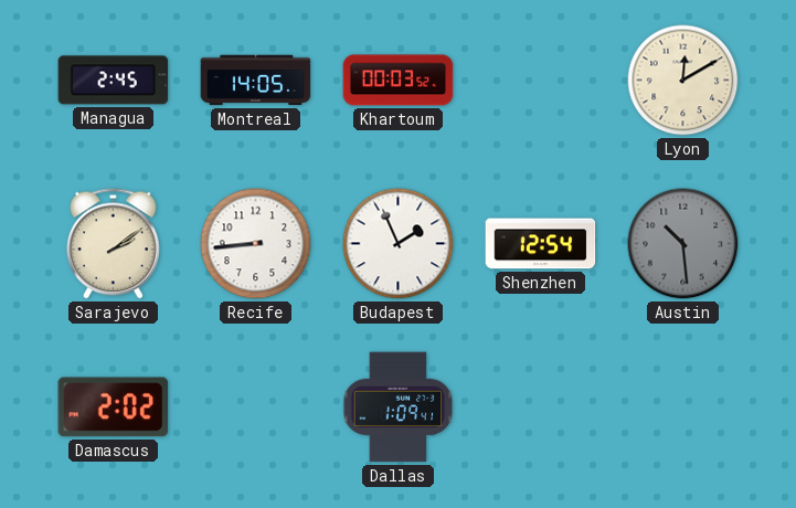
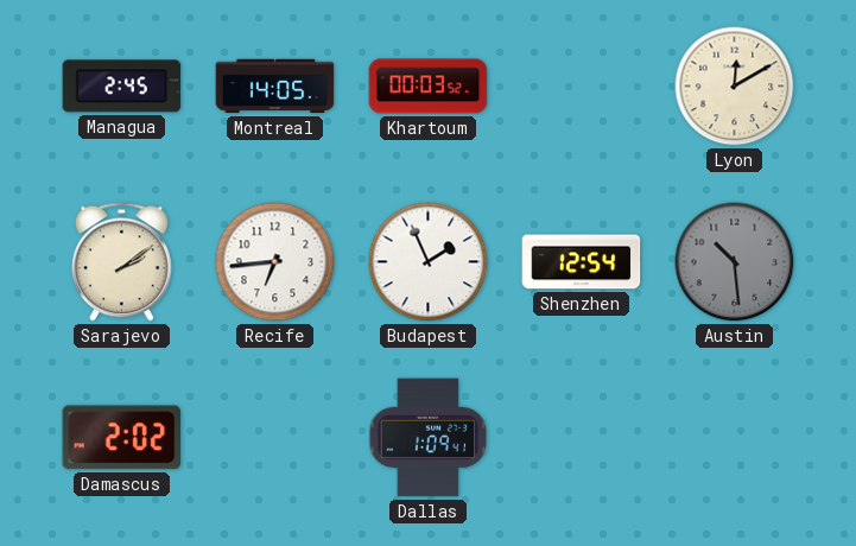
Recife: 8:44 -> 6:44 (275, 262)
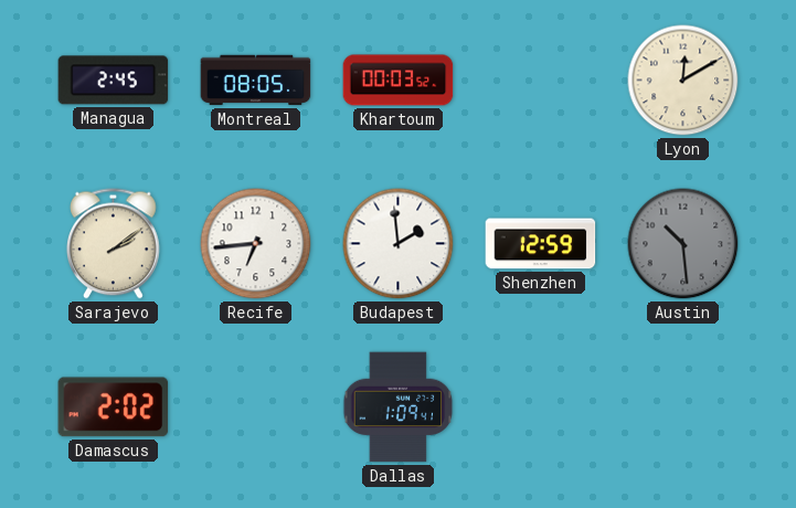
Montreal: 14:05 -> 08:05 (256, 81)
Budapest: 1:56 -> 1:59 (399, 244)
Shenzhen: 12:54 -> 12:59 (541, 244)
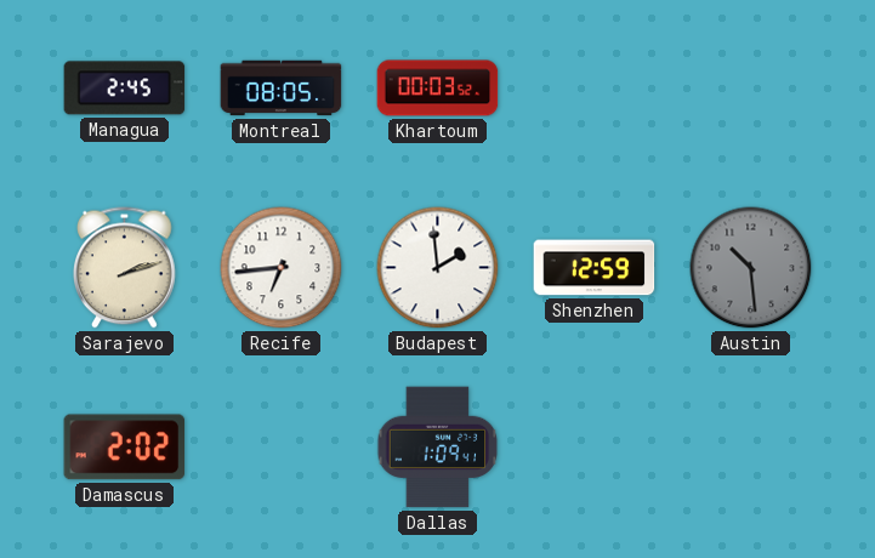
Lyon: 12:10 -> none (683, 81)
Sarajevo: 2:09 -> 2:12 (125, 268)
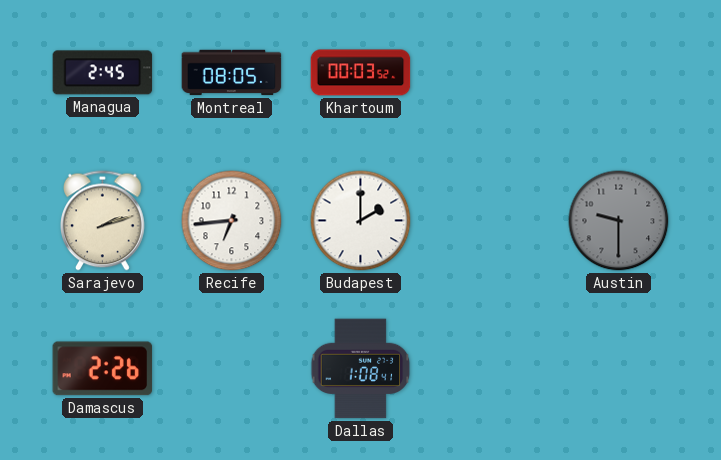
Budapest: 1:59 -> 2:00 (361, 221)
Shenzhen: 12:59 -> none (595, 268)
Austin: 10:29 -> 9:30 (619, 221)
Damascus: 2:02 -> 2:26 (103, 369)
Dallas: 1:09 -> 1:08 (361, 369)
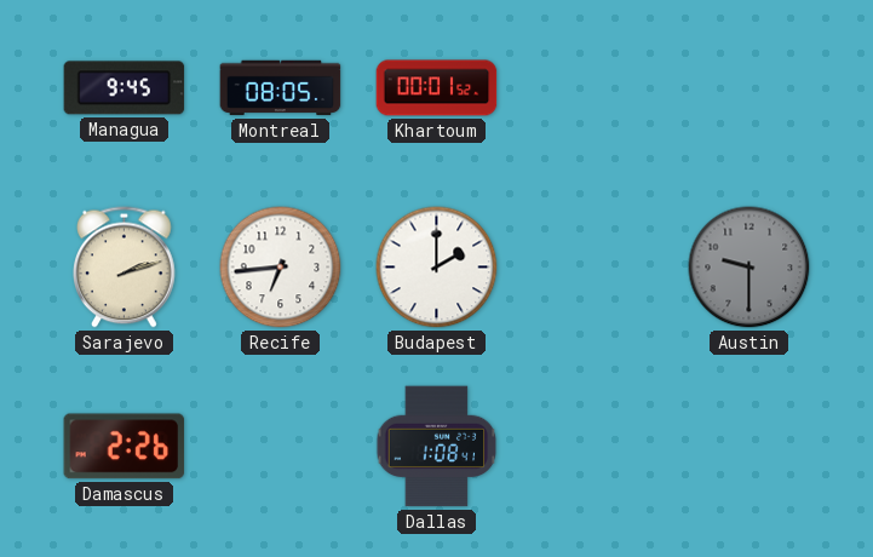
Managua: 2:45 -> 9:45 (125, 88)
Khartoum: 00:03 -> 00:01 (437, 88)
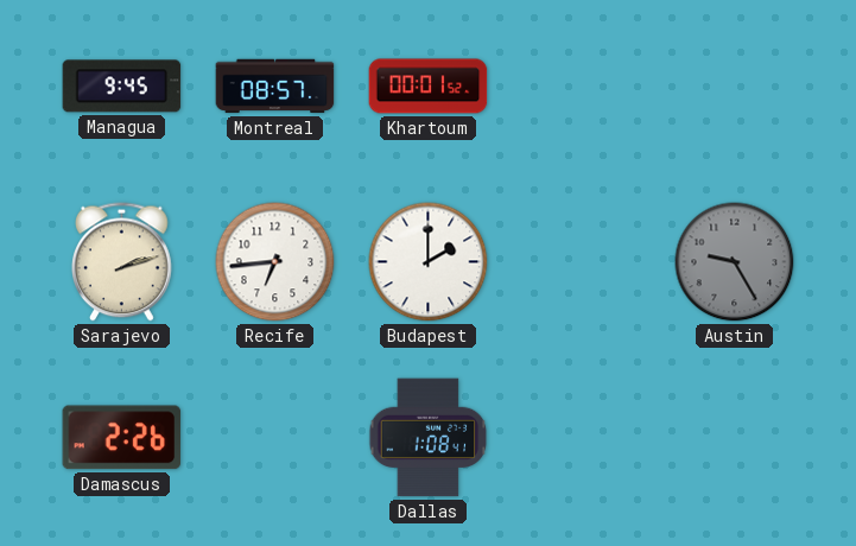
Montreal: 08:05 -> 08:57 (275, 87)
Austin: 9:30 -> 9:25 (735, 262)
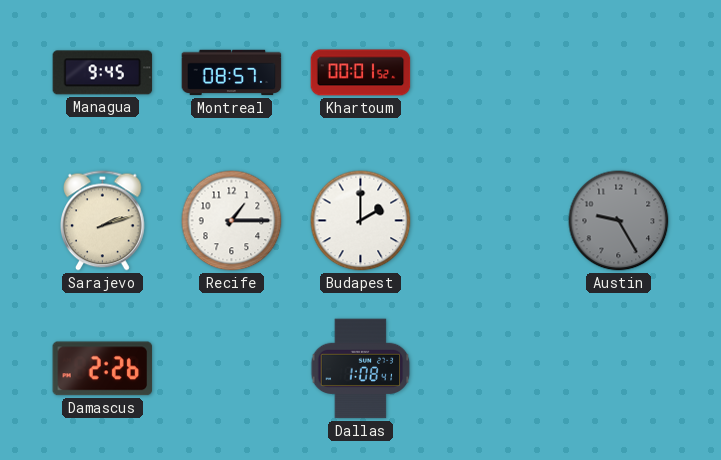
Recife: 6:44 -> 1:15 (232, 221)
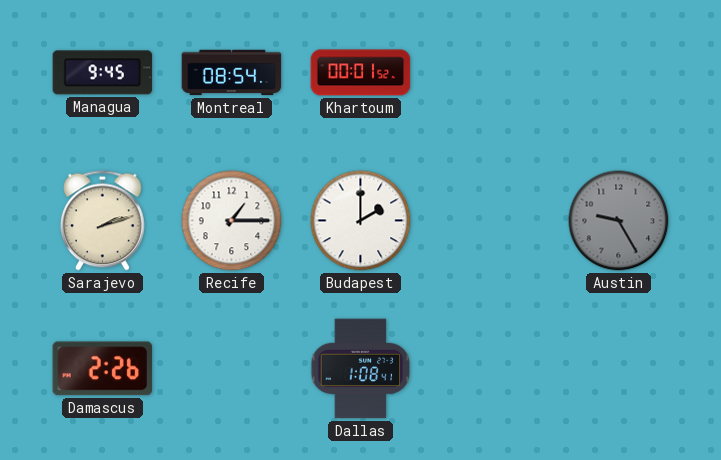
Montreal: 08:57 -> 08:54 (232, 73)
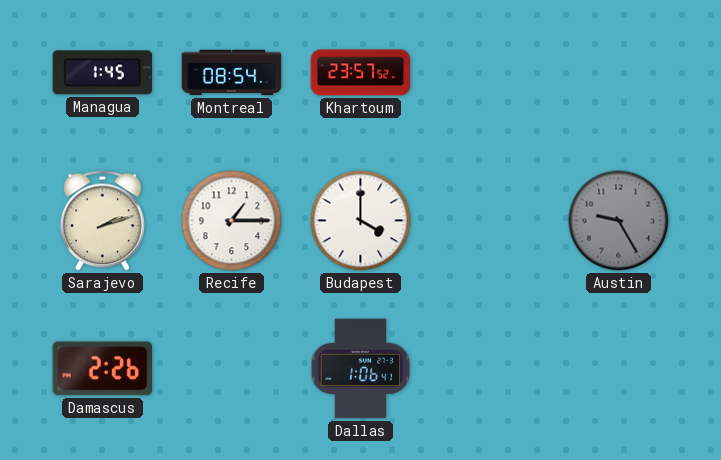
Managua: 9:45 -> 1:45 (103, 73)
Khartoum: 00:01 -> 23:57 (361, 73)
Budapest: 2:00 -> 4:00 (361, 221)
Dallas: 1:08 -> 1:06 (361, 369)
